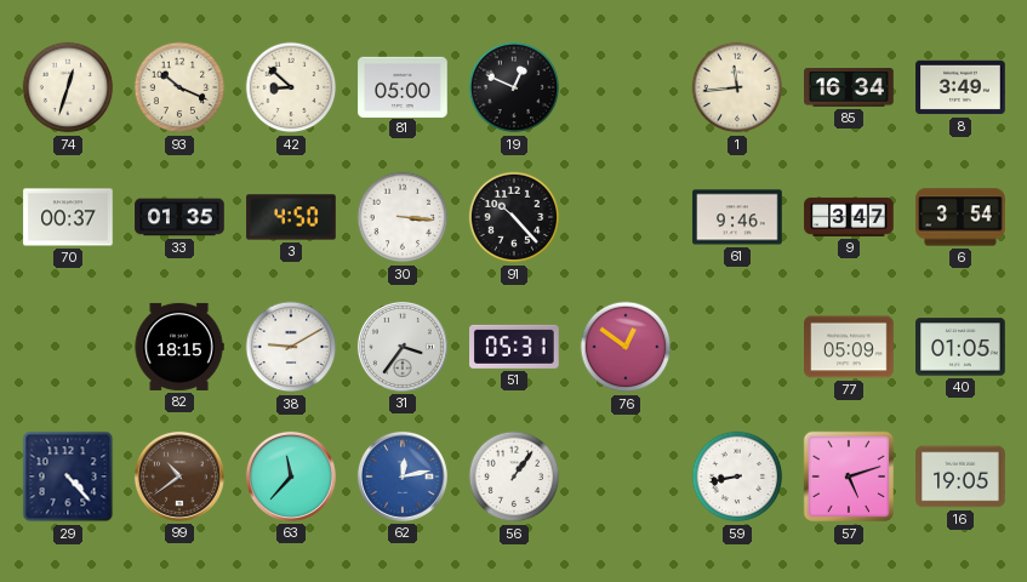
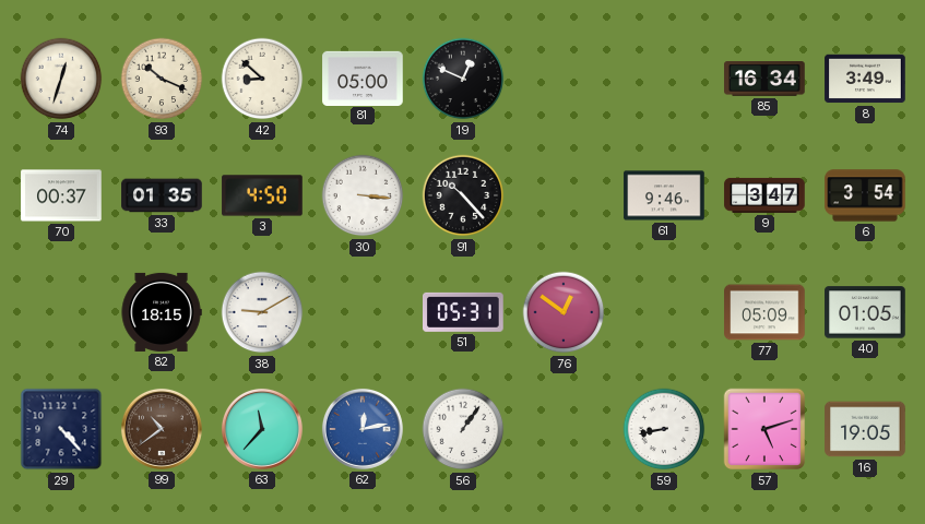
1: 11:44 -> none (737, 87)
31: 3:36 -> none (403, 347)
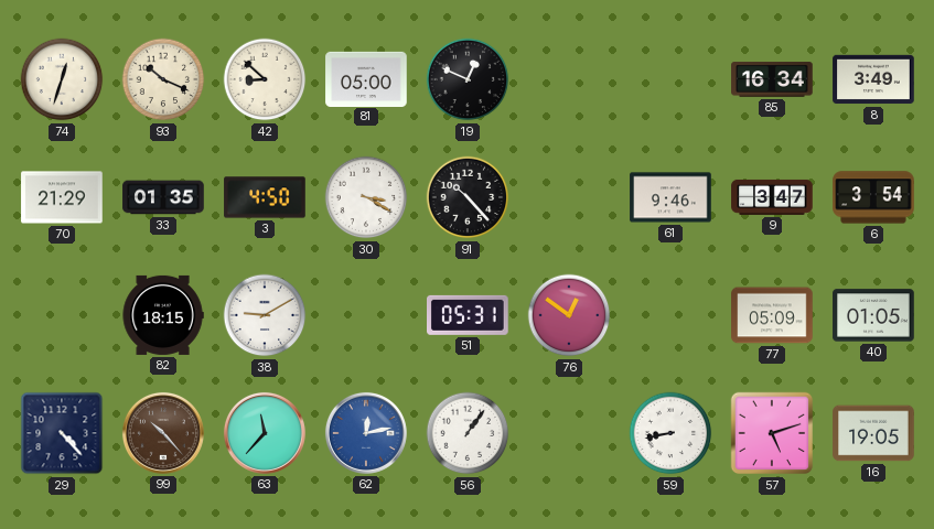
70: 00:37 -> 21:29 (62, 197)
30: 3:16 -> 3:20 (366, 197)
99: 10:39 -> 10:23 (163, 433)
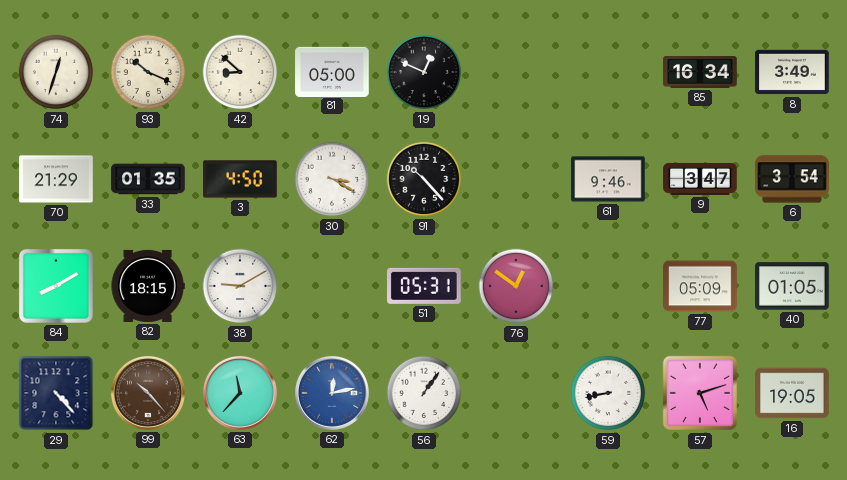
84: none -> 8:10 (56, 286)
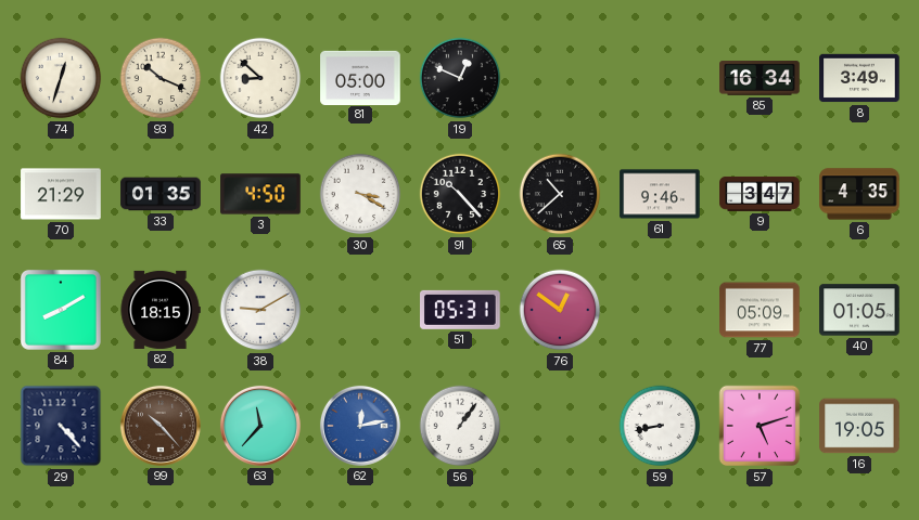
65: none -> 10:38 (560, 194)
6: 3:54 -> 4:35 (859, 194)
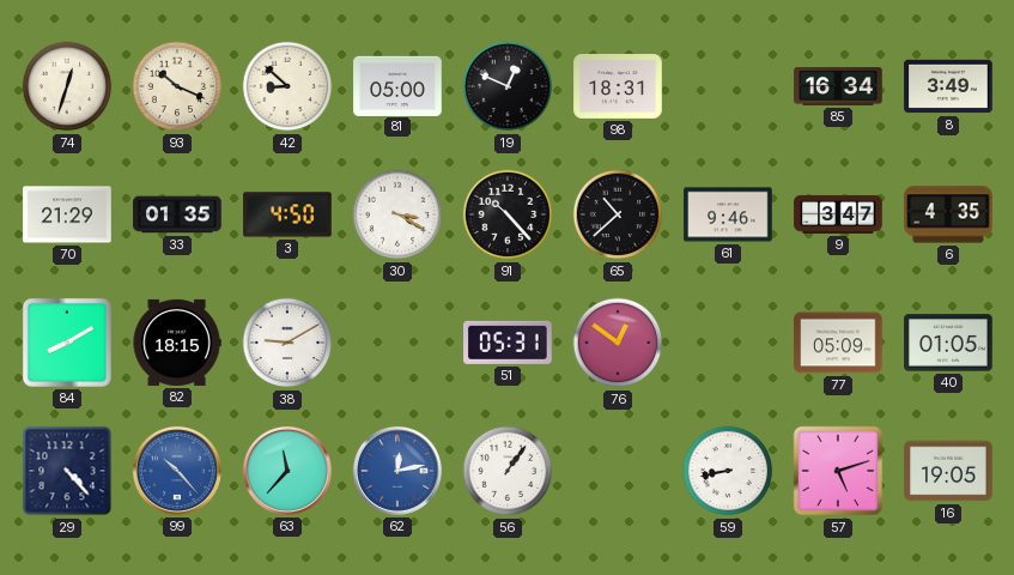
98: none -> 18:31 (618, 87)
99 dial: brown -> blue (177, 471)
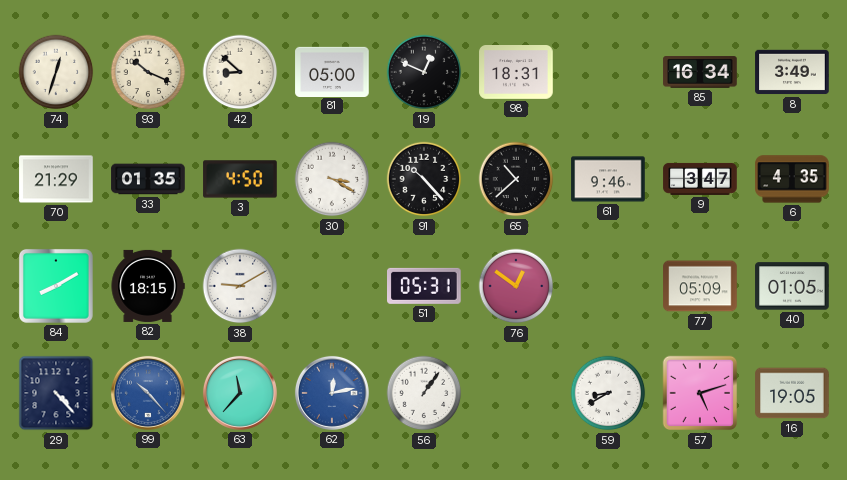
59: 8:43 -> 8:40 (608, 393)
